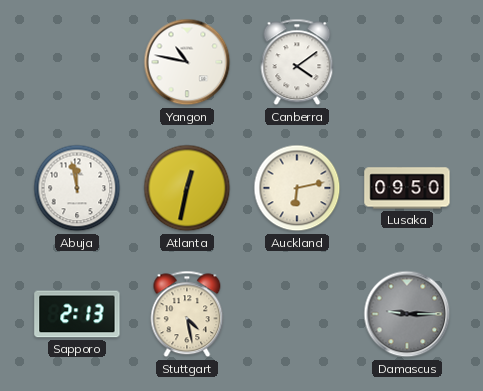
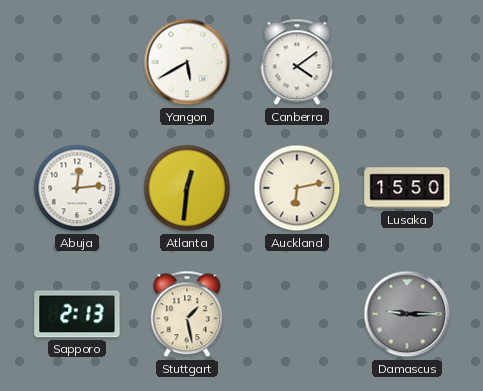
Yangon: 10:47 -> 5:40 (187, 62)
Abuja: 11:58 -> 12:14 (77, 188)
Atlanta: 12:32 -> 12:31 (187, 188)
Lusaka: 09:50 -> 15:50 (407, 188)
Stuttgart: 4:28 -> 1:28 (187, 314)
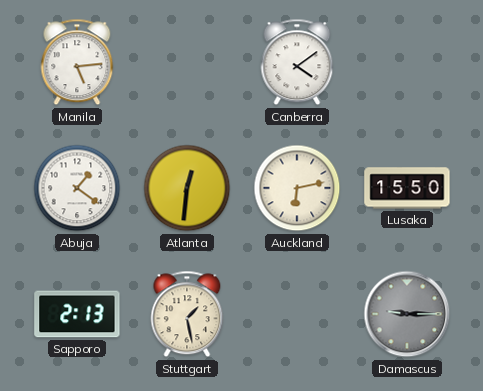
Manila: none -> 5:14 (77, 62)
Yangon: 5:40 -> none (187, 62)
Abuja: 12:14 -> 1:21 (77, 188)
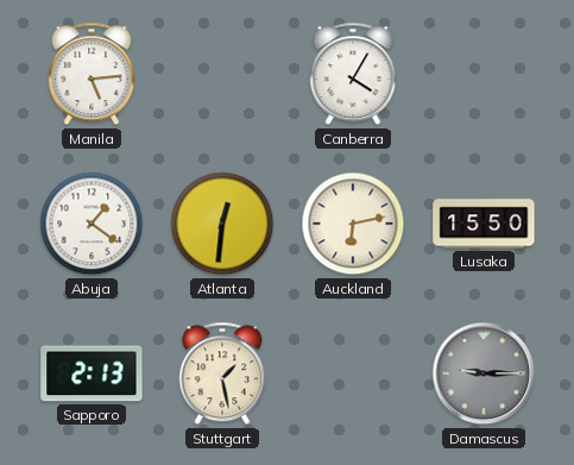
Canberra: 4:09 -> 4:05 (353, 74)
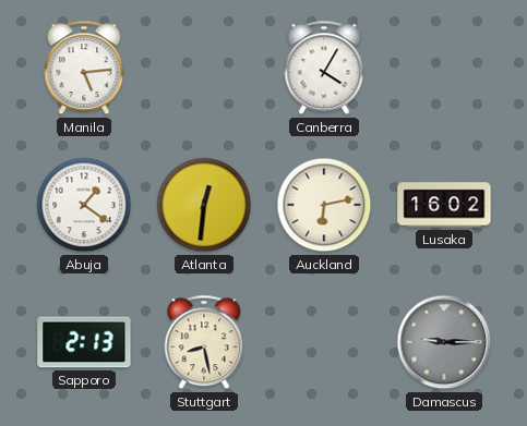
Lusaka: 15:50 -> 16:02 (444, 205)
Stuttgart: 1:28 -> 8:28 (204, 342)
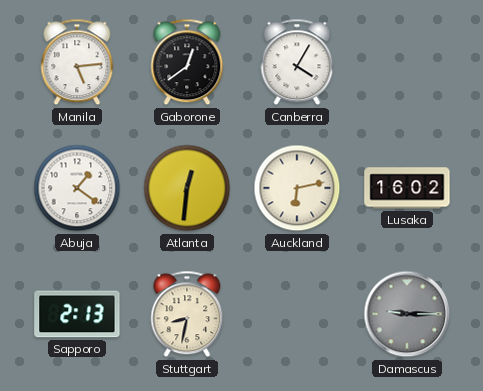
Gaborone: none -> 12:39 (187, 62)
Stuttgart: 8:28 -> 8:32 (187, 314)
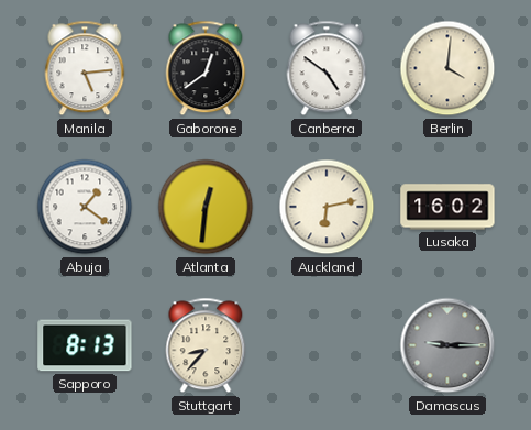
Canberra: 4:05 -> 4:51 (327, 68)
Berlin: none -> 4:01 (447, 68)
Sapporo: 2:13 -> 8:13 (85, 345)
Stuttgart: 8:32 -> 8:37 (206, 345)
